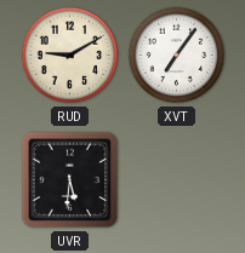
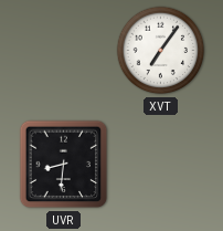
RUD: 9:10 -> none (70, 56)
UVR: 5:31 -> 8:31 (64, 165)
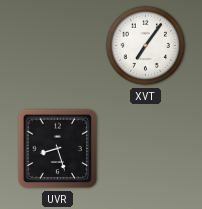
UVR: 8:31 -> 8:27 (58, 149)
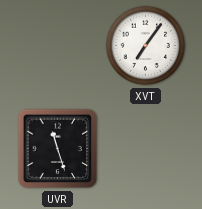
UVR: 8:27 -> 11:27 (58, 149)
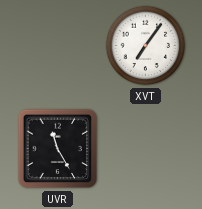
UVR: 11:27 -> 11:25 (58, 149)
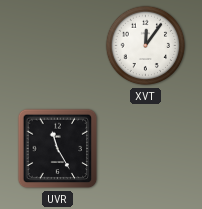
XVT: 7:06 -> 12:06 (146, 46)
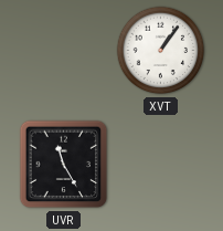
XVT: 12:06 -> 1:06 (161, 51)
